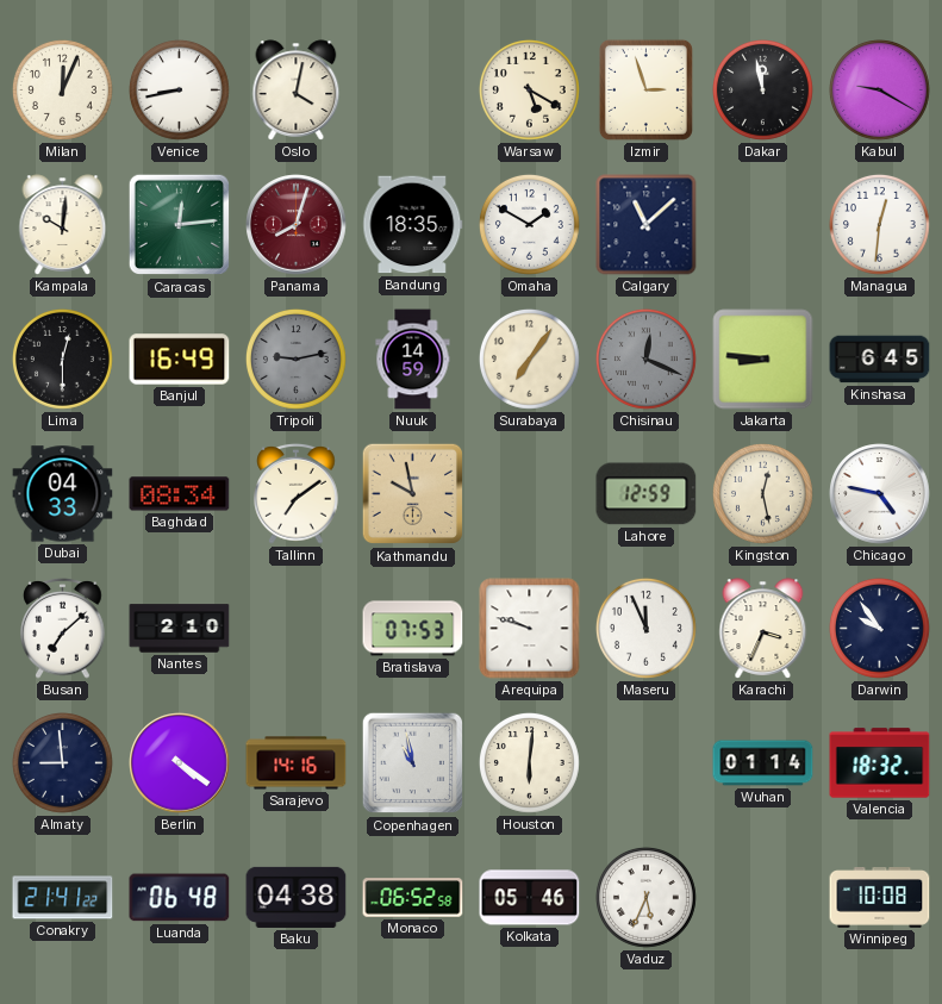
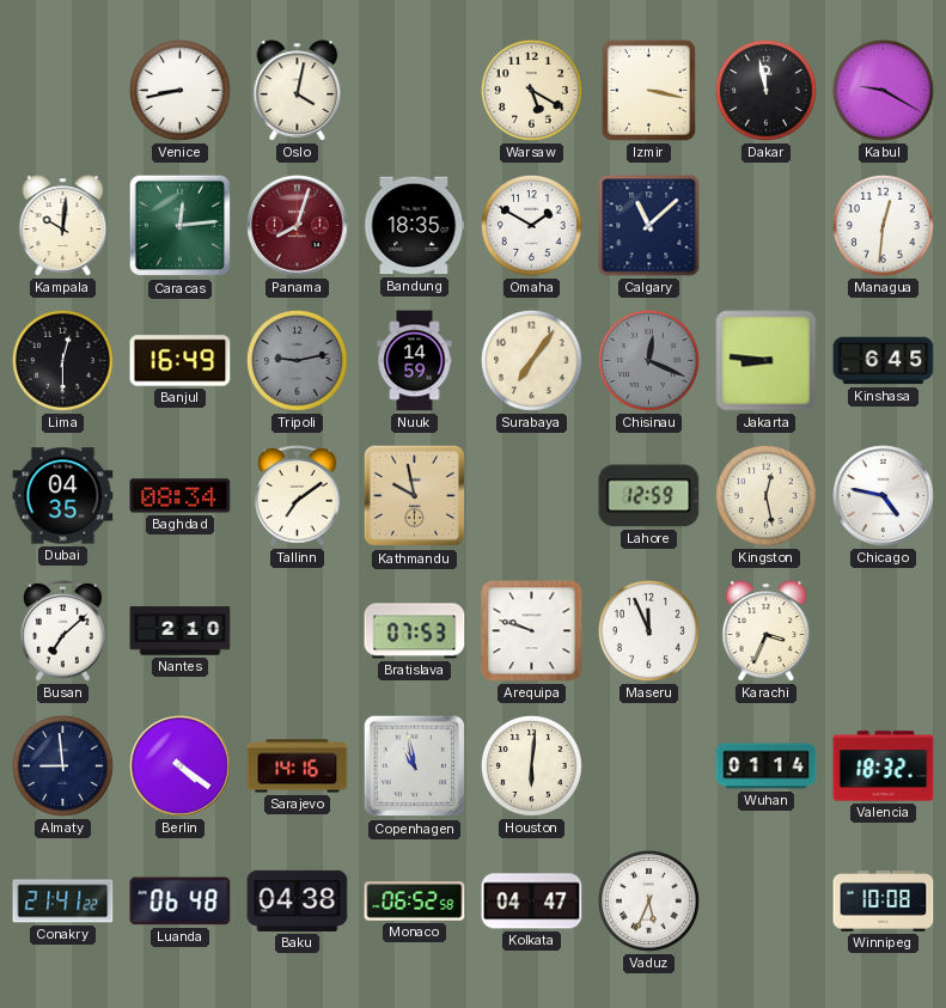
Milan: 12:04 -> none (62, 89)
Izmir: 2:57 -> 3:17 (648, 90)
Dubai: 04:33 -> 04:35 (63, 496)
Darwin: 9:54 -> none (879, 628)
Kolkata: 05:46 -> 04:47 (532, 902)
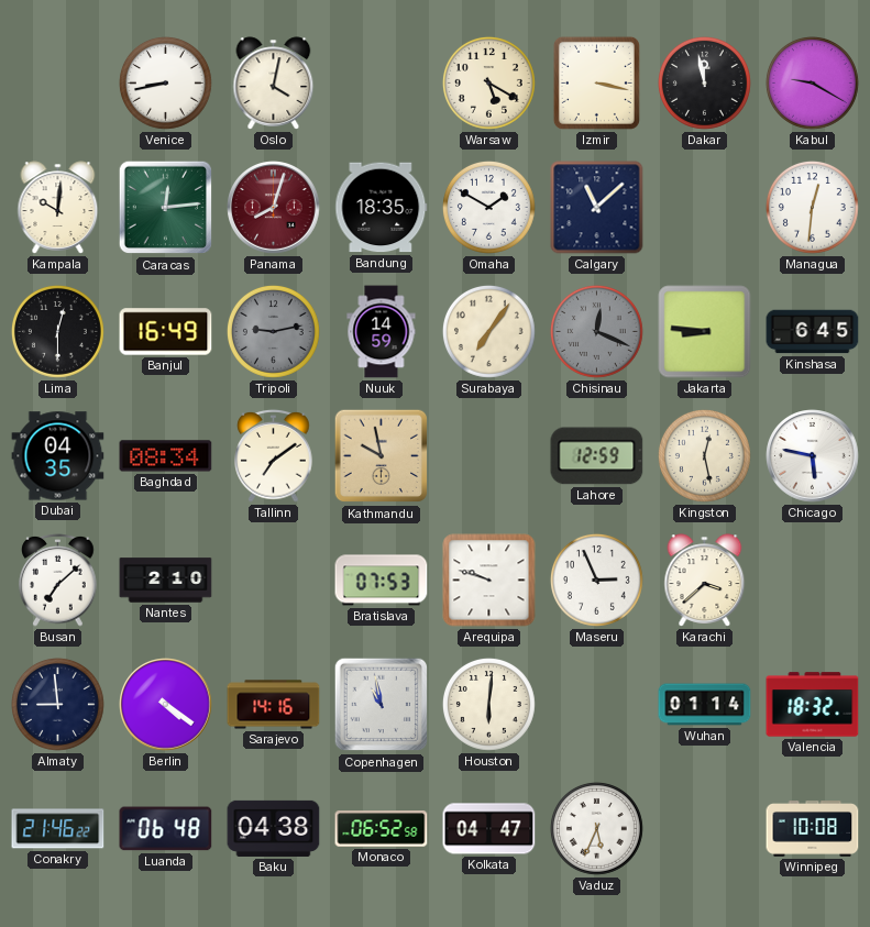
Chicago: 4:47 -> 5:47 (813, 456)
Maseru: 11:56 -> 2:56 (596, 580)
Karachi: 3:34 -> 3:38 (705, 581)
Conakry: 21:41 -> 21:46 (58, 829)
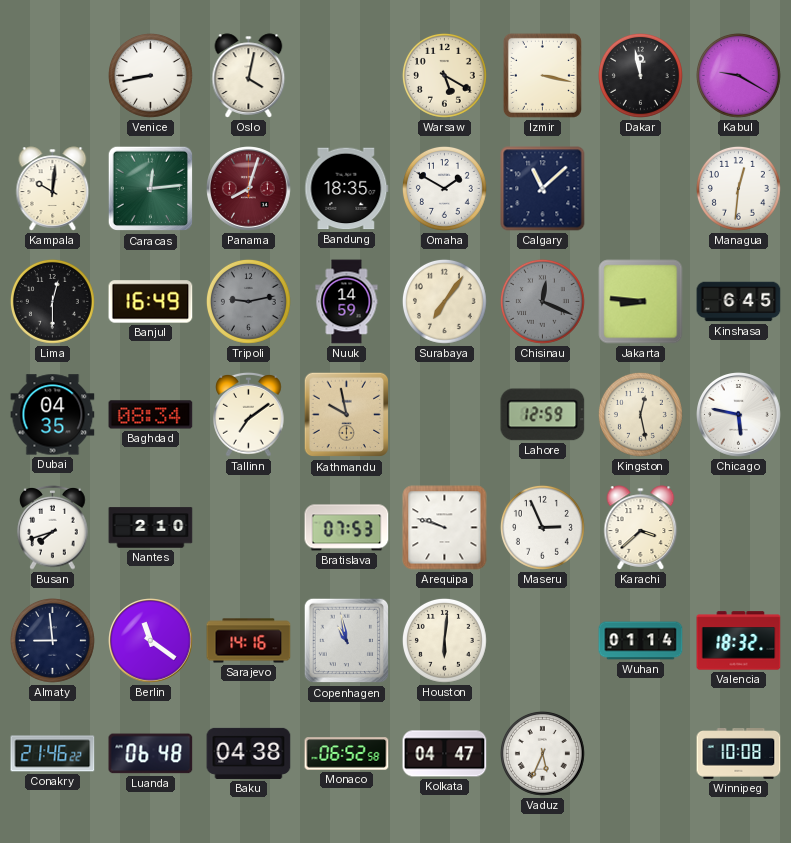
Busan: 7:08 -> 7:42 (53, 527)
Berlin: 4:21 -> 11:21 (151, 641)
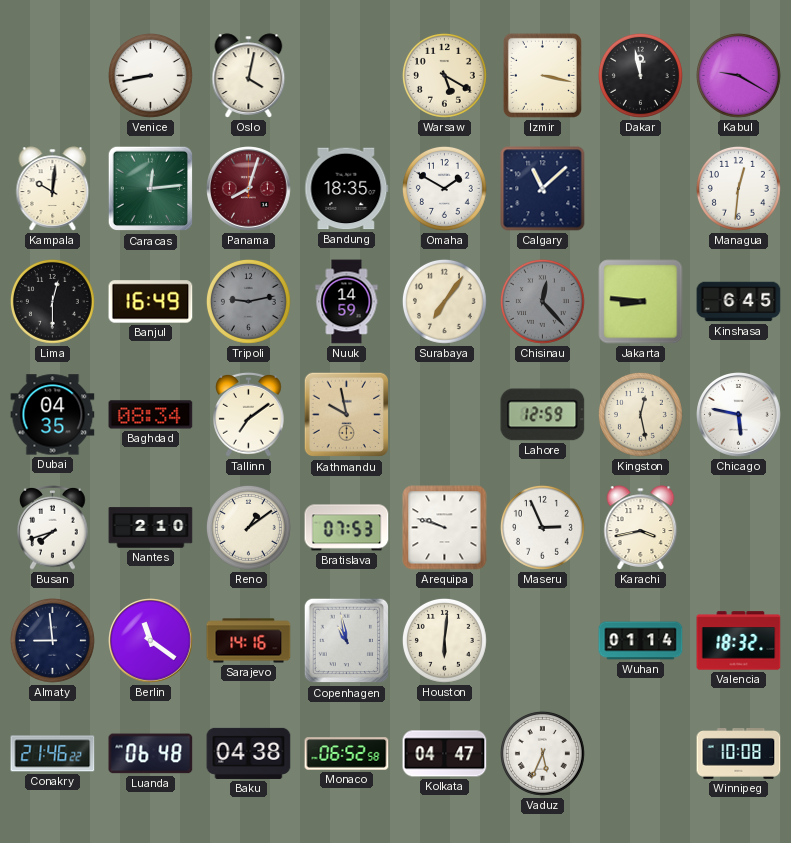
Chisinau: 12:19 -> 12:23 (542, 301)
Reno: none -> 1:09 (248, 527)
Karachi: 3:38 -> 3:43 (641, 528)
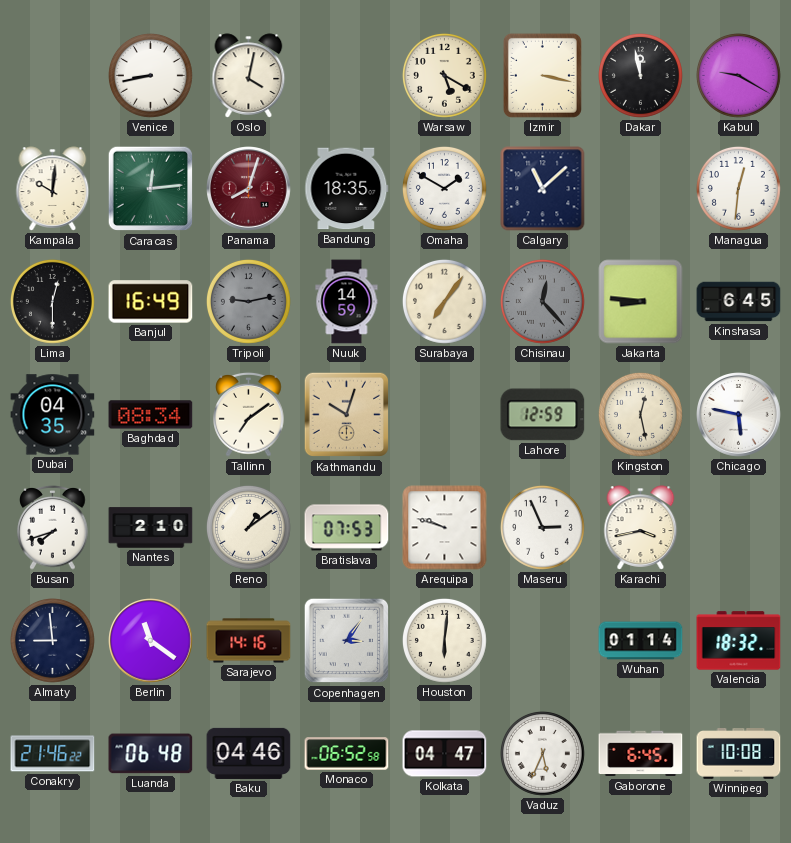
Kathmandu: 9:58 -> 10:03 (347, 415)
Copenhagen: 10:58 -> 3:06 (347, 641)
Baku: 04:38 -> 04:46 (249, 753)
Gaborone: none -> 6:45 (641, 754)
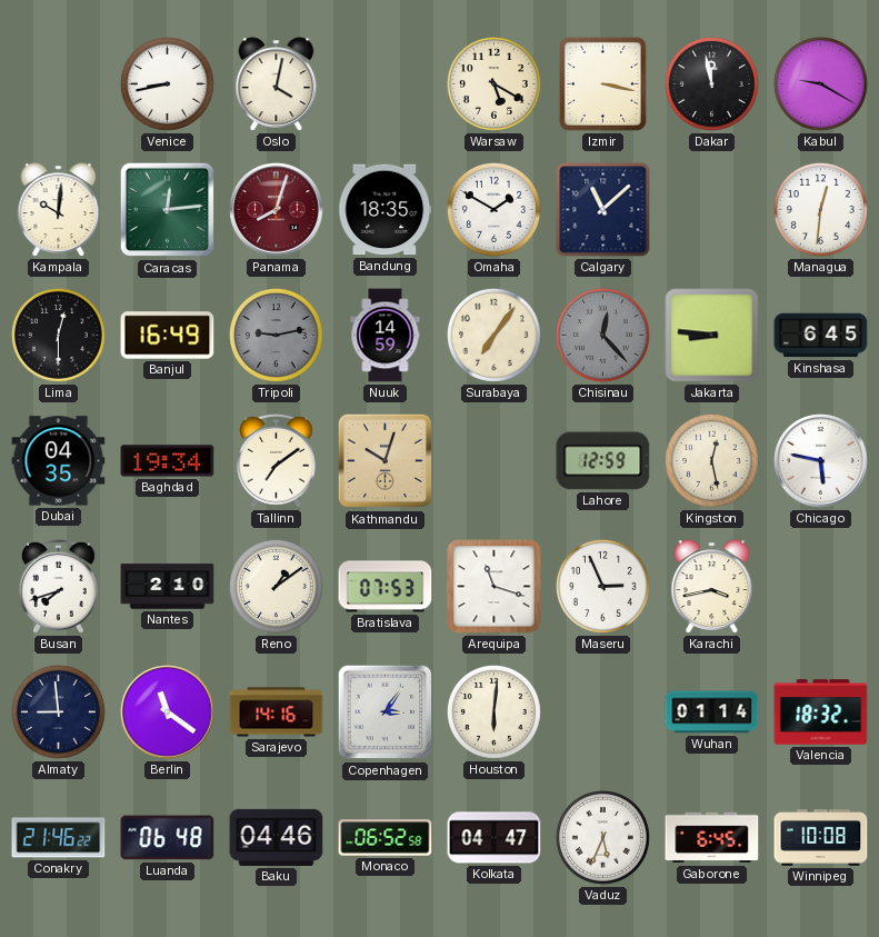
Baghdad: 08:34 -> 19:34 (168, 461)
Arequipa: 9:48 -> 11:18 (495, 587)
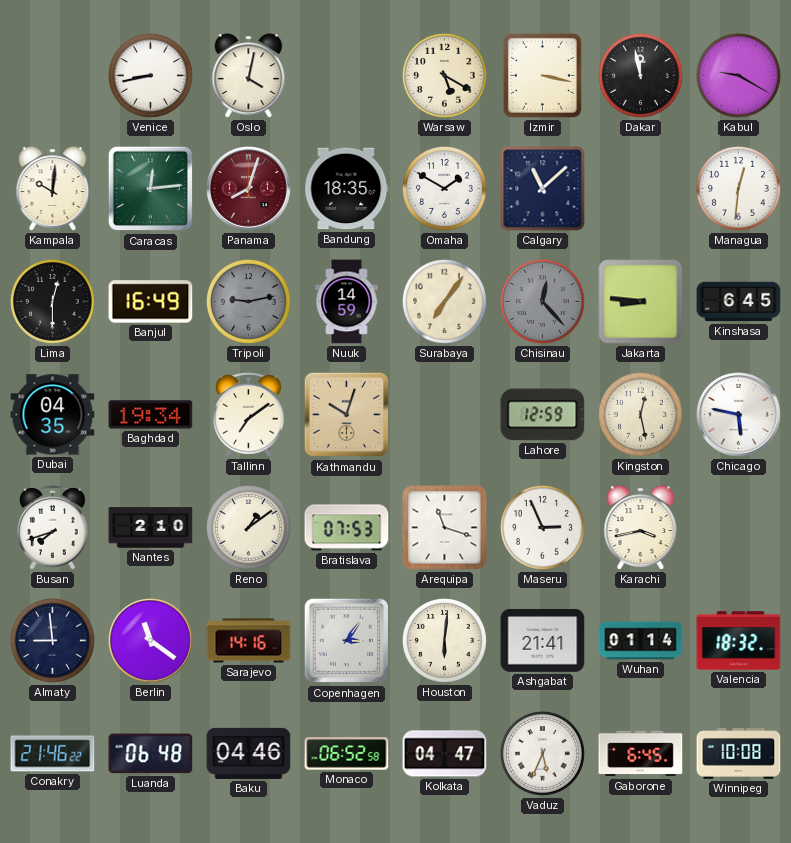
Ashgabat: none -> 21:41 (543, 640)
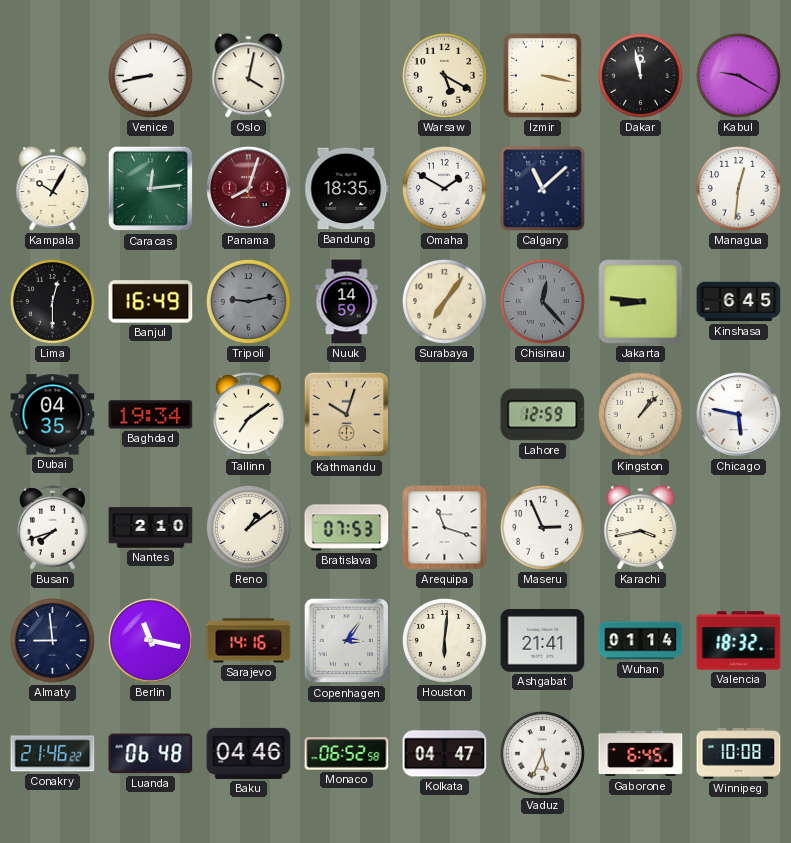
Kampala: 10:01 -> 10:05 (53, 189)
Kingston: 12:28 -> 1:07 (640, 414)
Berlin: 11:21 -> 11:17 (151, 641)
